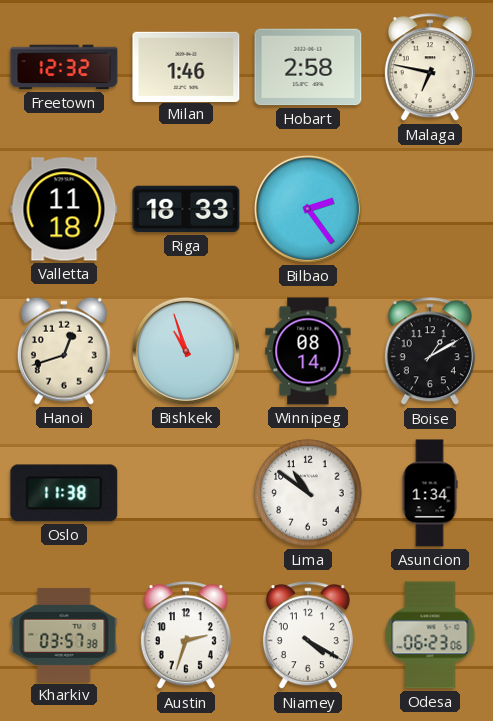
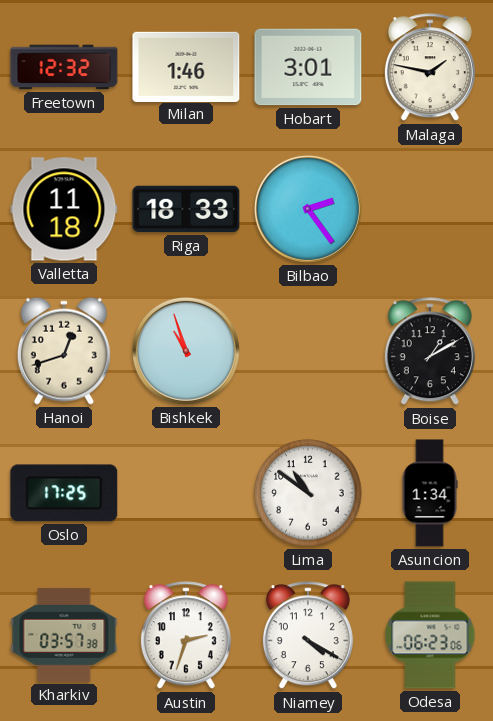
Hobart: 2:58 -> 3:01 (308, 67)
Malaga: 6:47 -> 1:47 (430, 68)
Winnipeg: 08:14 -> none (308, 351)
Oslo: 11:38 -> 17:25 (64, 493)
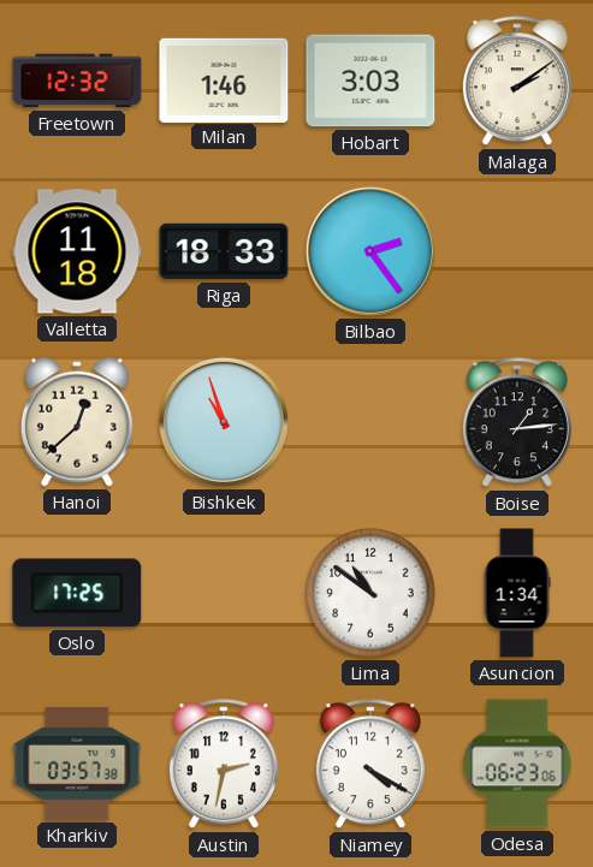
Hobart: 3:01 -> 3:03 (370, 81)
Malaga: 1:47 -> 2:09 (517, 82)
Hanoi: 12:42 -> 12:38 (77, 422)
Boise: 1:10 -> 1:14 (517, 423)
Austin: 2:33 -> 2:32 (224, 765)
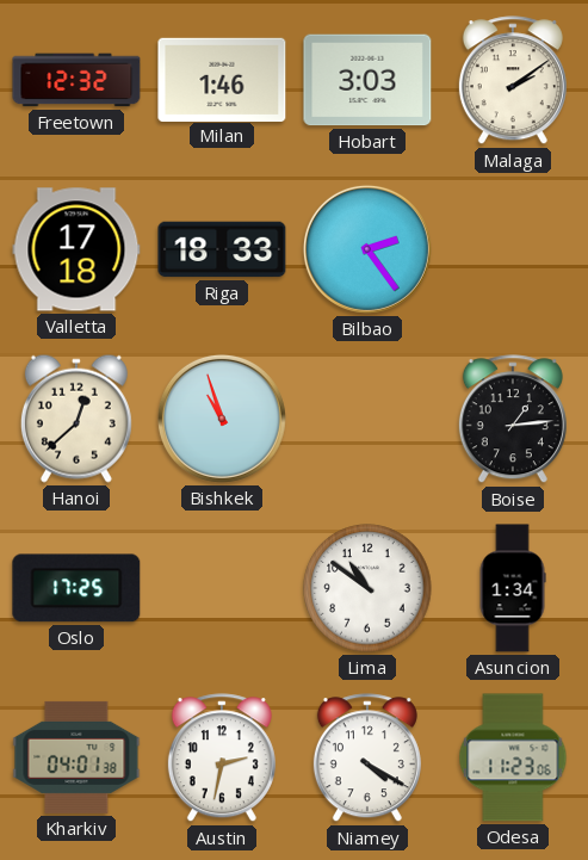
Valletta: 11:18 -> 17:18 (76, 249)
Kharkiv: 03:57 -> 04:01 (76, 757)
Odesa: 06:23 -> 11:23 (513, 757)
